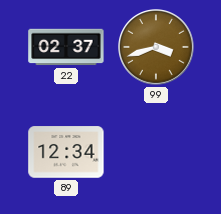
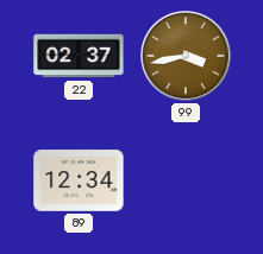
99: 3:42 -> 3:43 (187, 57)
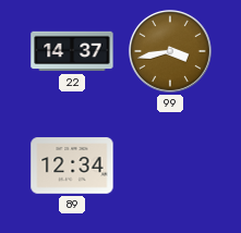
22: 02:37 -> 14:37 (72, 51)
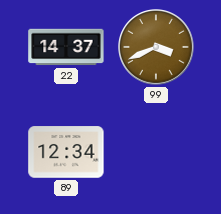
99: 3:43 -> 3:41 (157, 48)
